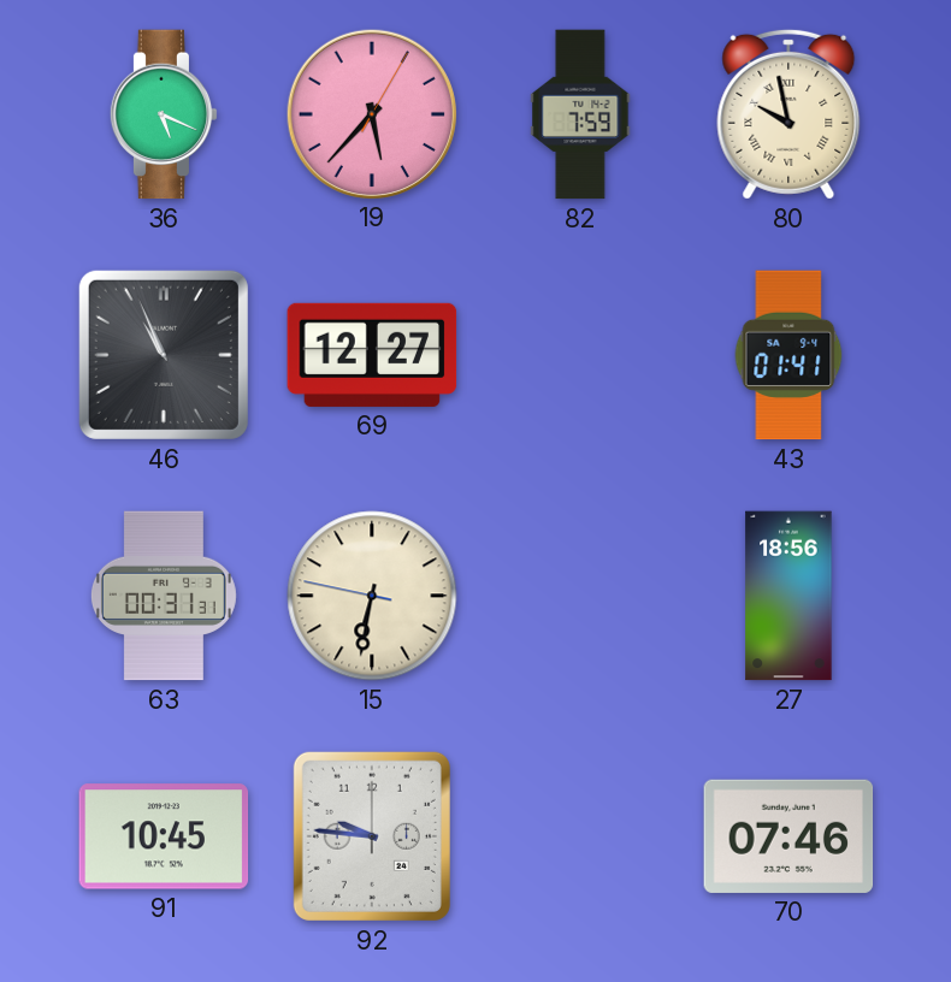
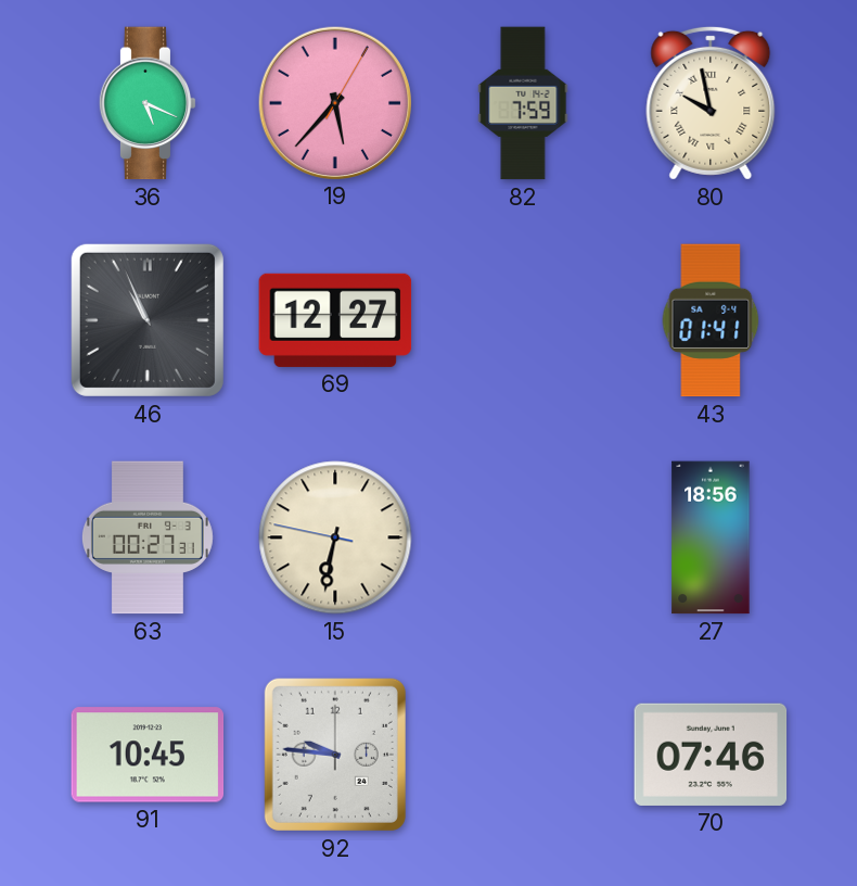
63: 00:31 -> 00:27 (148, 537)
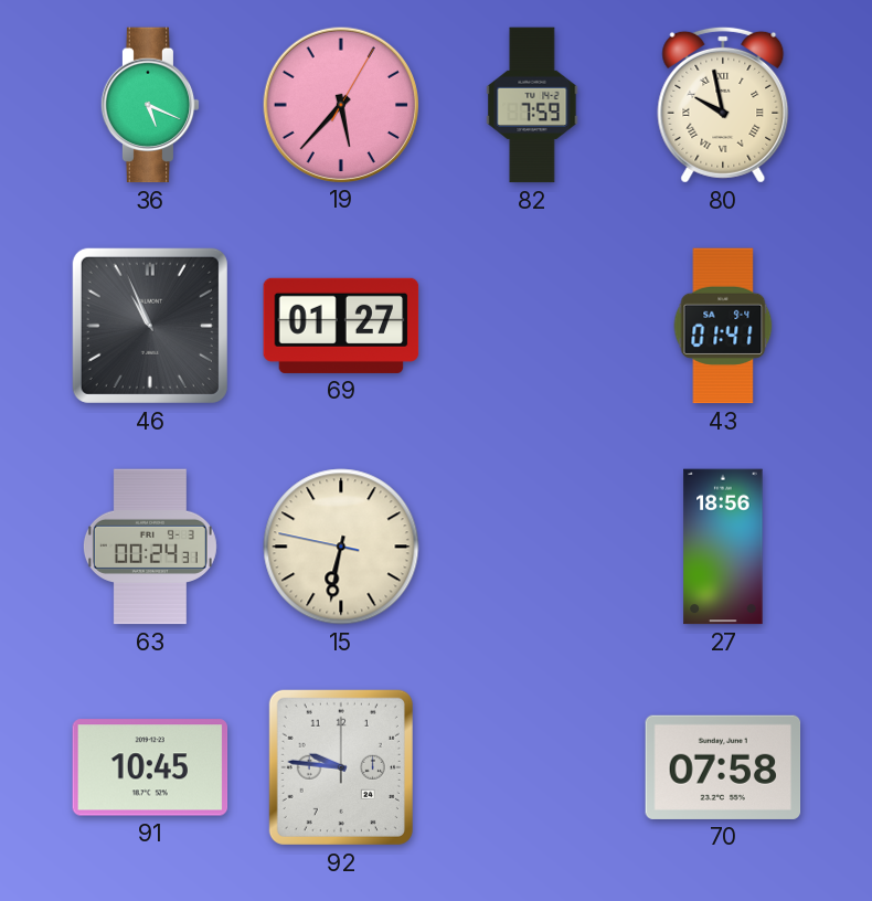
69: 12:27 -> 01:27 (341, 326)
63: 00:27 -> 00:24 (150, 547)
70: 07:46 -> 07:58 (723, 767)
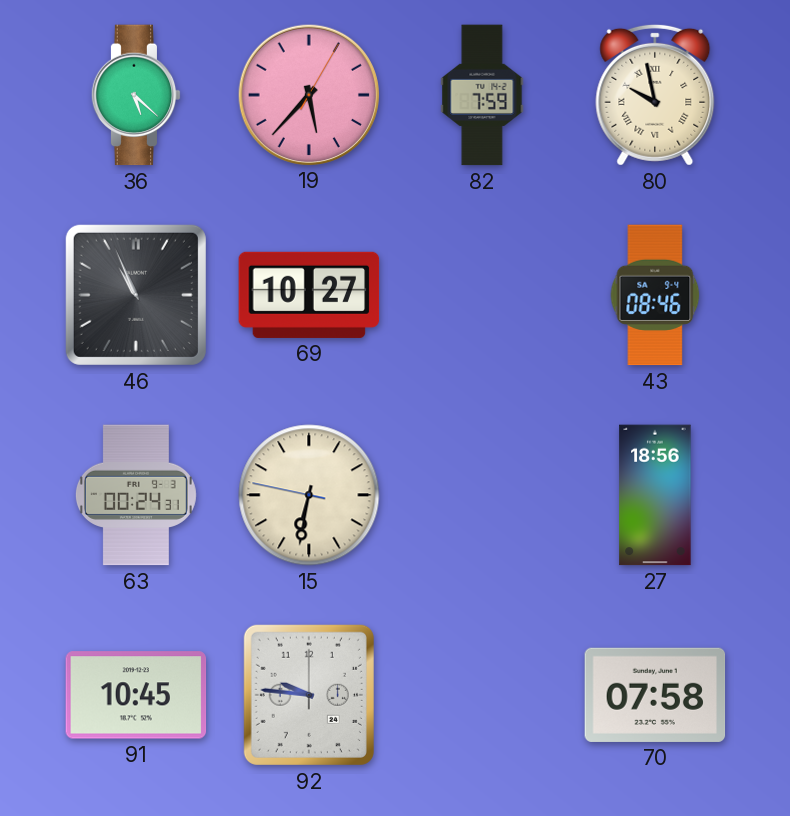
36: 5:19 -> 5:22 (136, 95)
69: 01:27 -> 10:27 (309, 295)
43: 01:41 -> 08:46 (655, 295)
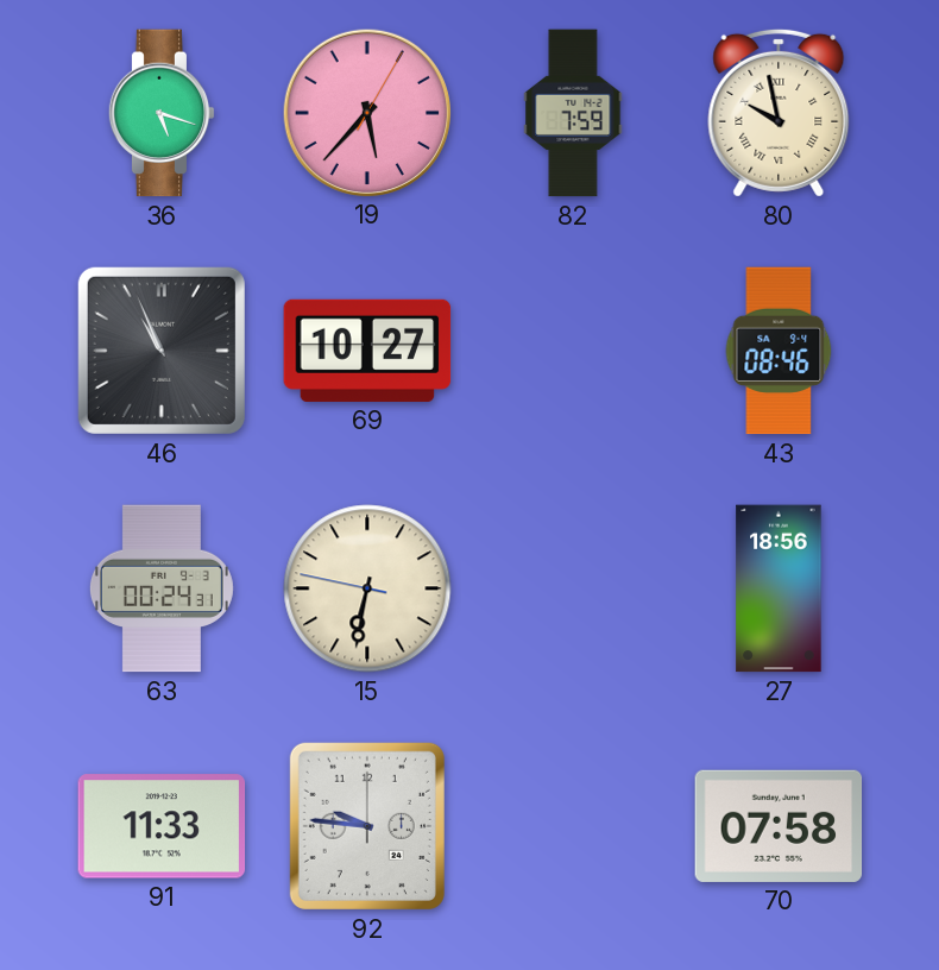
36: 5:22 -> 5:18 (162, 113)
91: 10:45 -> 11:33 (162, 826)
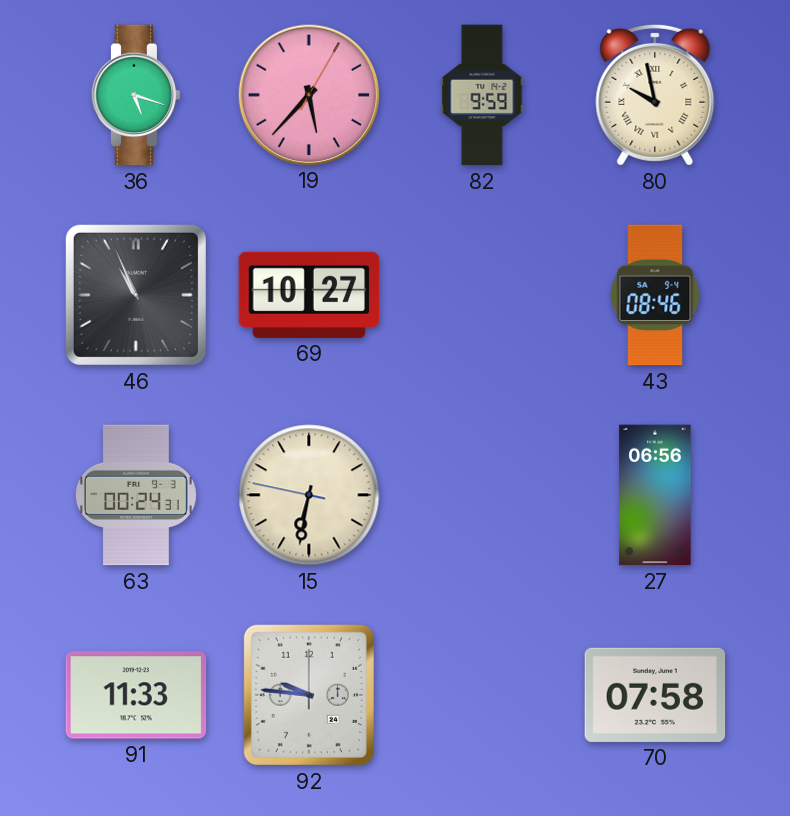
82: 7:59 -> 9:59 (482, 95)
27: 18:56 -> 06:56 (655, 495)
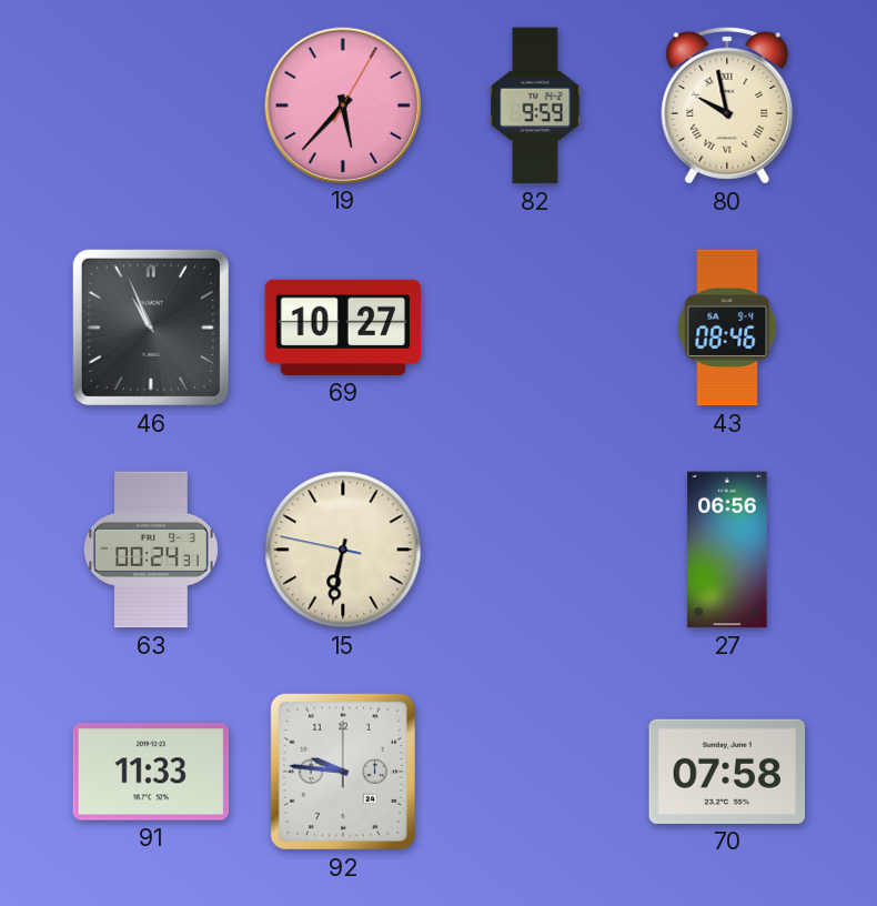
36: 5:18 -> none (136, 95)
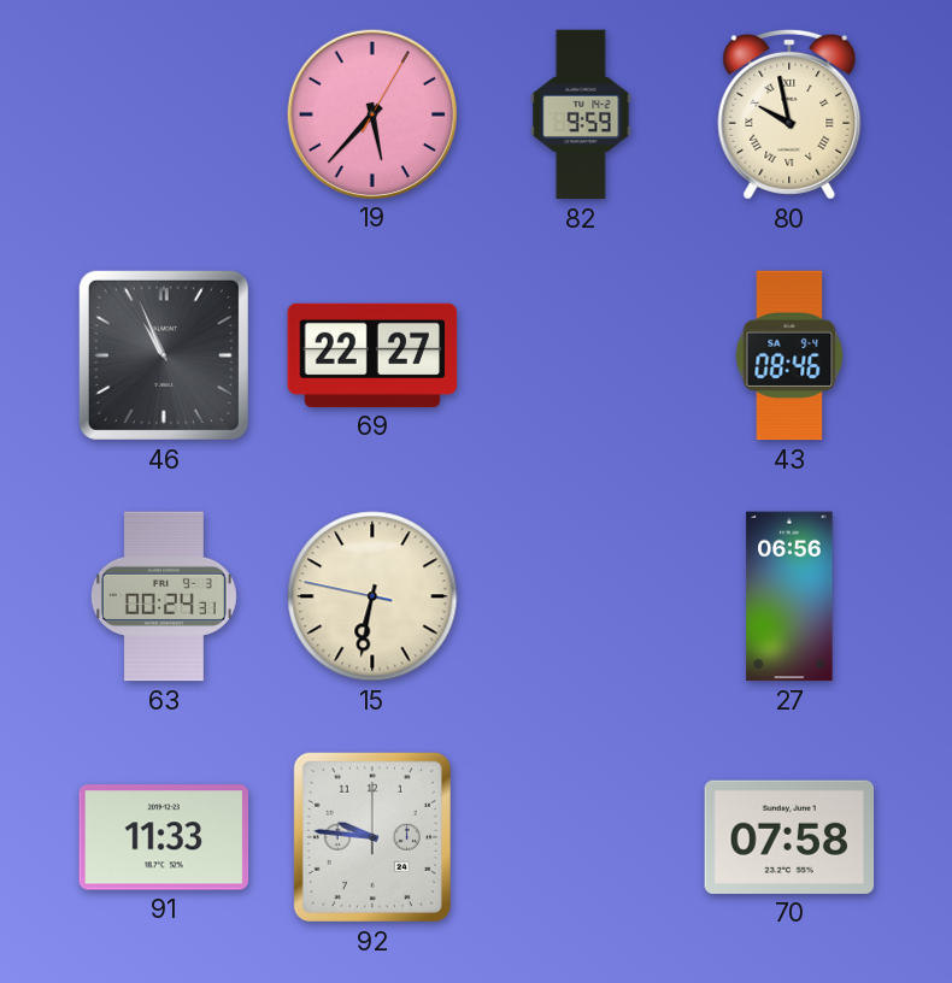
69: 10:27 -> 22:27 (372, 355)
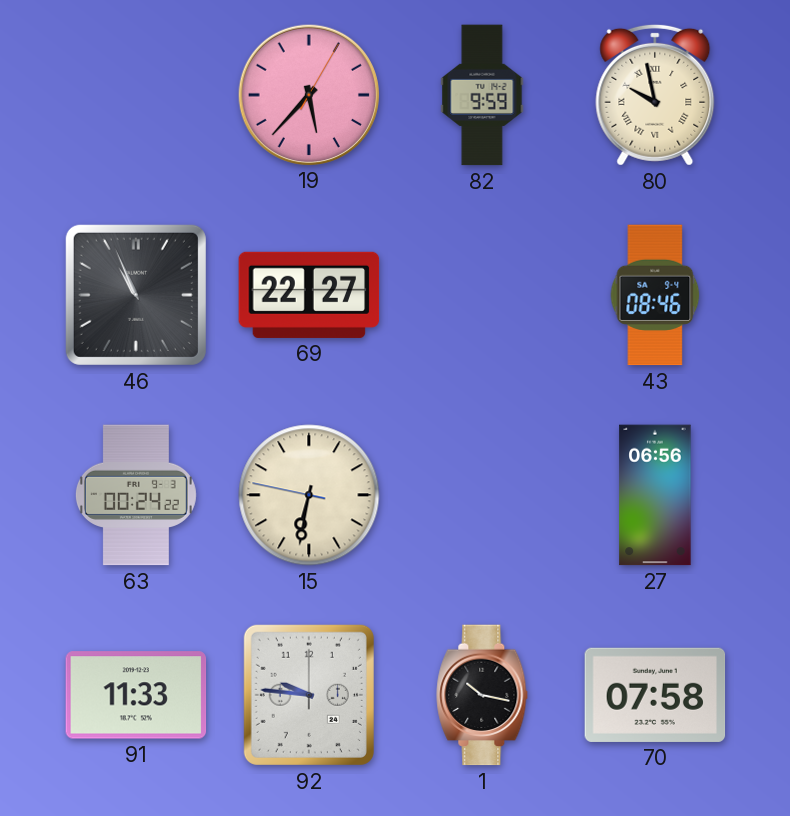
63: 00:24:31 -> 00:24:22 (136, 495)
1: none -> 10:17 (482, 695)
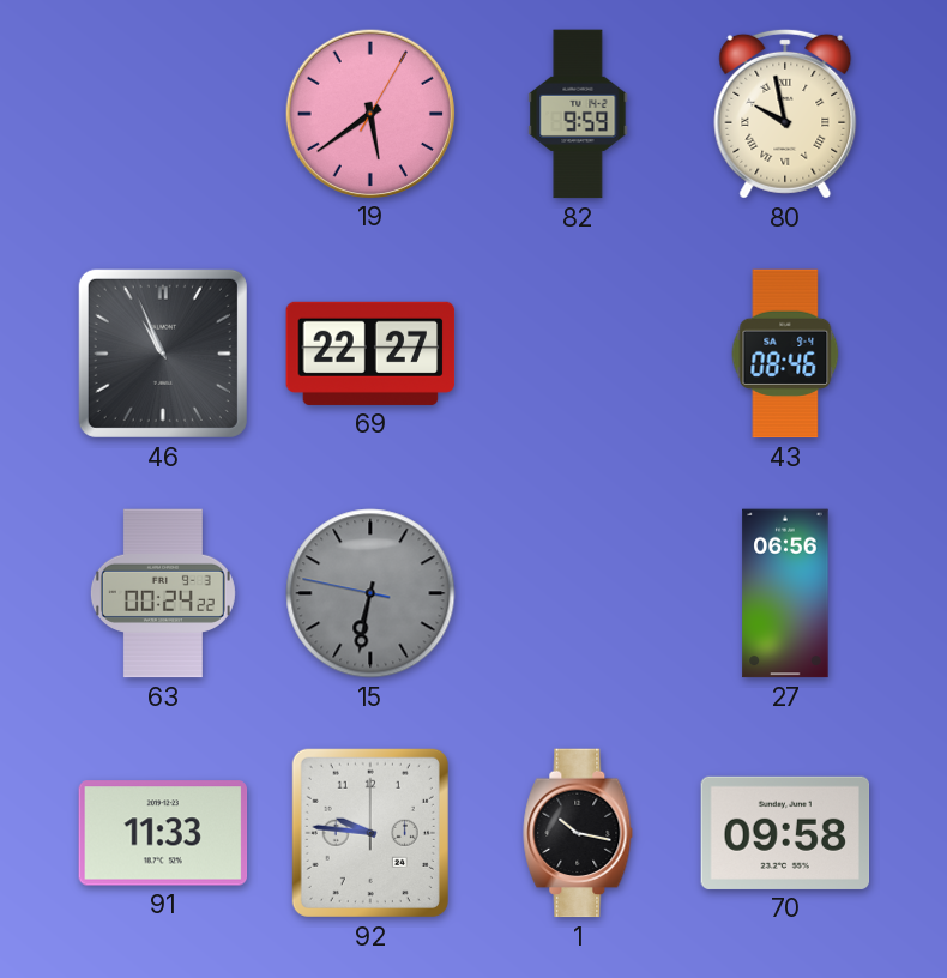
19: 5:37 -> 5:39 (369, 113)
15 dial: cream -> grey (370, 593)
70: 07:58 -> 09:58 (785, 833)
